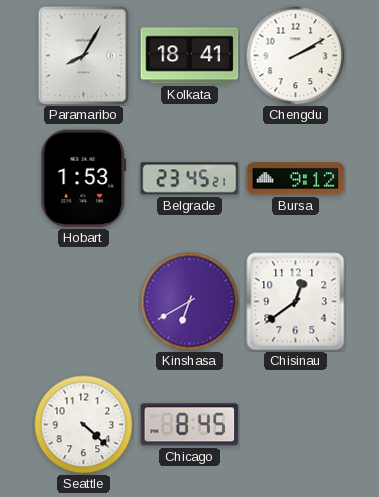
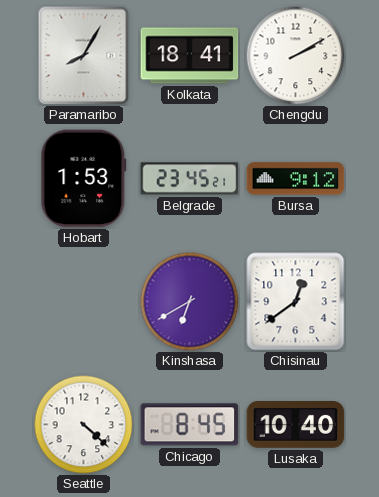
Lusaka: none -> 10:40 (296, 425)
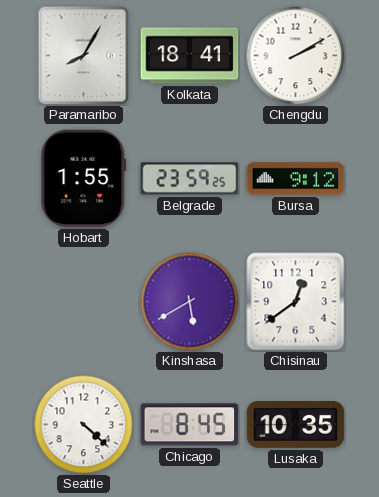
Hobart: 1:53 -> 1:55 (84, 179)
Belgrade: 23:45 -> 23:59 (190, 179)
Kinshasa: 6:40 -> 5:40 (190, 302)
Lusaka: 10:40 -> 10:35 (296, 425)
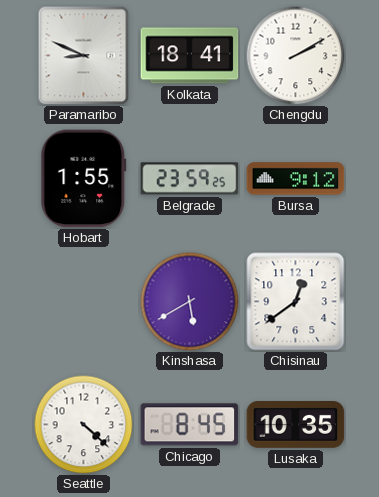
Paramaribo: 8:05 -> 8:49 (84, 56)
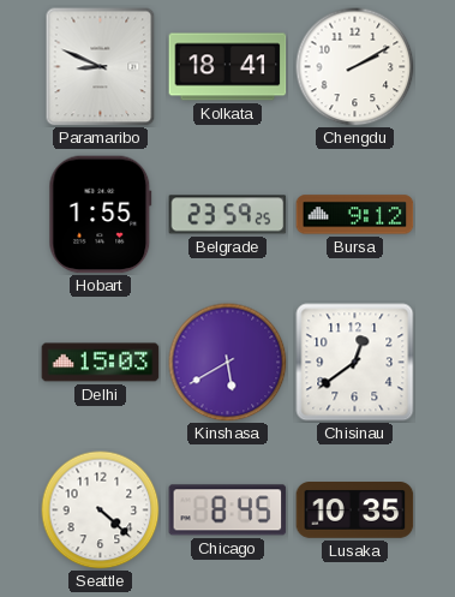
Delhi: none -> 15:03 (101, 363)
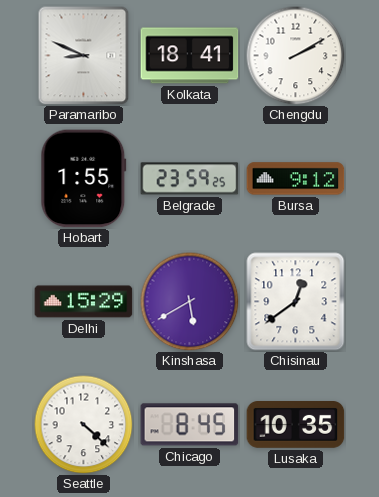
Delhi: 15:03 -> 15:29 (84, 302)
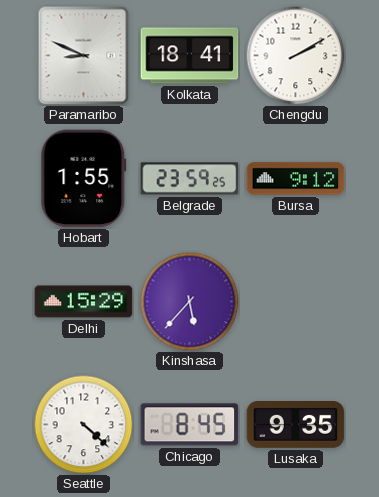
Kinshasa: 5:40 -> 5:37 (190, 302)
Chisinau: 12:39 -> none (296, 302)
Lusaka: 10:35 -> 9:35 (296, 425)
